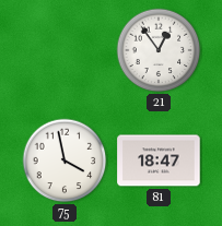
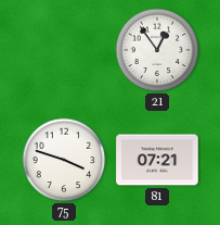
75: 3:58 -> 3:48 (64, 160)
81: 18:47 -> 07:21 (157, 160)
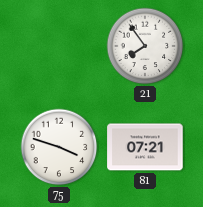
21: 12:54 -> 7:54 (145, 46)
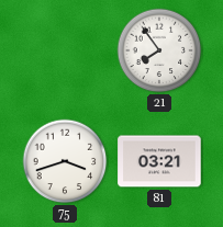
75: 3:48 -> 3:42 (65, 161)
81: 07:21 -> 03:21 (159, 161)
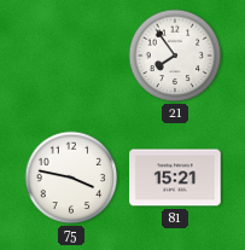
75: 3:42 -> 3:47 (71, 178)
81: 03:21 -> 15:21 (175, 178)
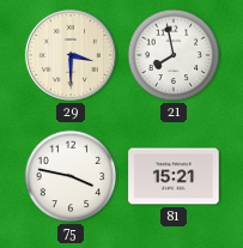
29: none -> 3:30 (71, 55)
21: 7:54 -> 7:58 (174, 55)
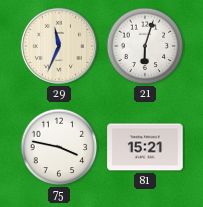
29: 3:30 -> 11:34 (59, 46)
21: 7:58 -> 6:03 (145, 46)
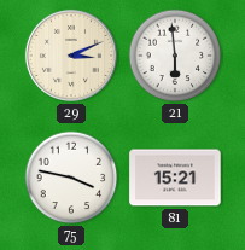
29: 11:34 -> 3:11 (71, 56)
21: 6:03 -> 5:59 (175, 56)
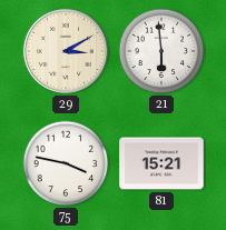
29: 3:11 -> 3:10 (66, 51)
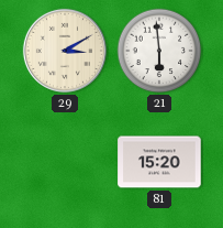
75: 3:47 -> none (66, 163)
81: 15:21 -> 15:20 (159, 162)
